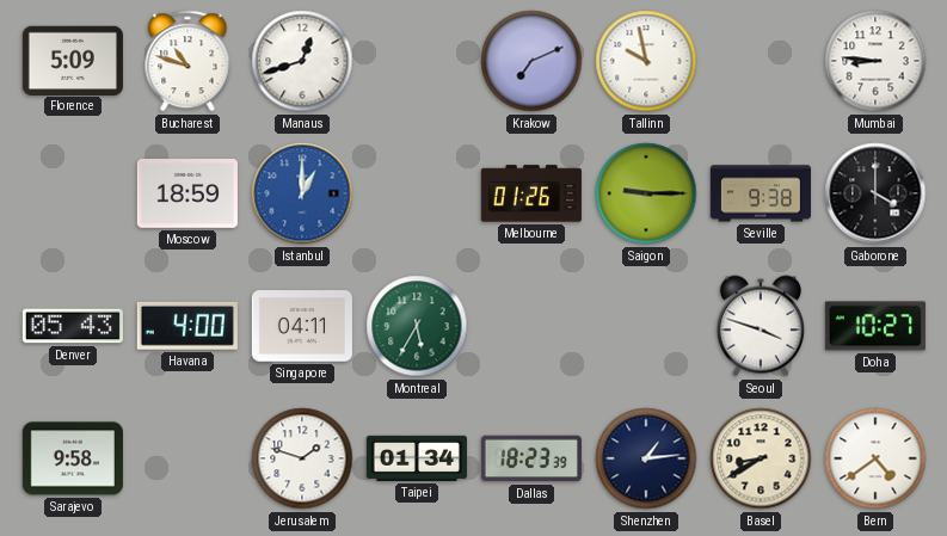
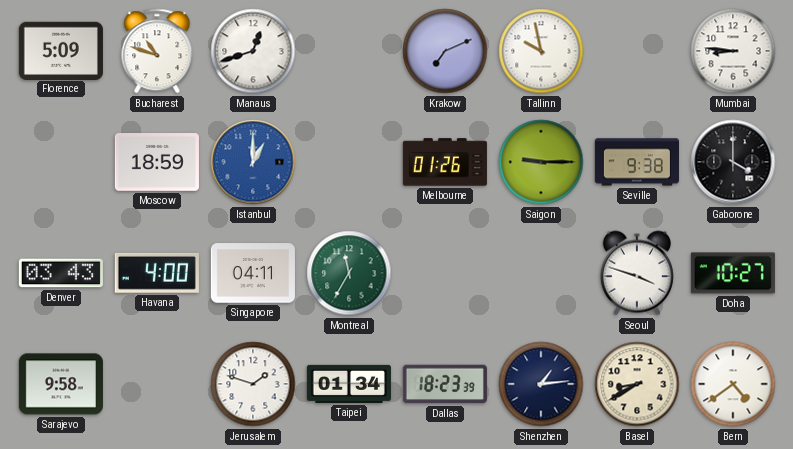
Denver: 05:43 -> 03:43 (61, 273)
Montreal: 5:35 -> 11:35 (349, 273)
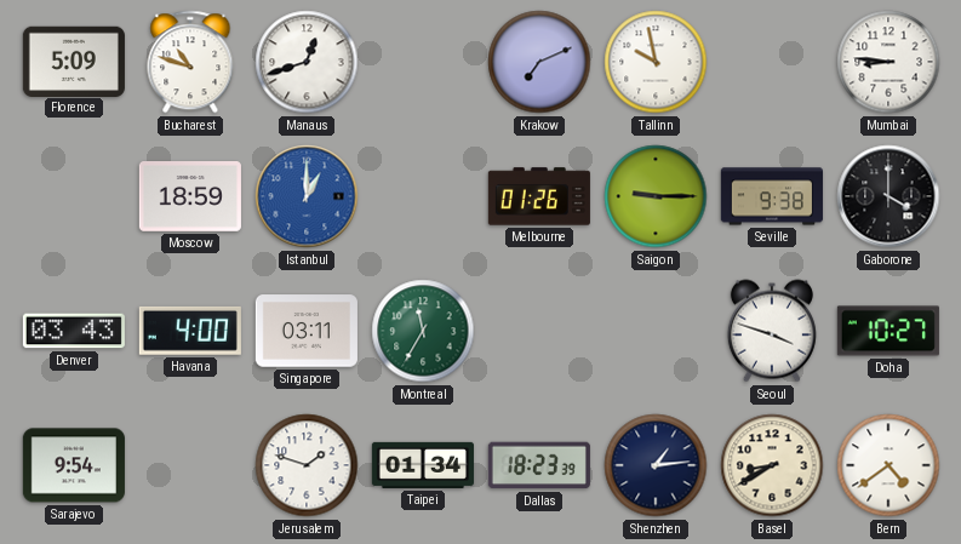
Singapore: 04:11 -> 03:11 (307, 331)
Sarajevo: 9:58 -> 9:54 (74, 465)
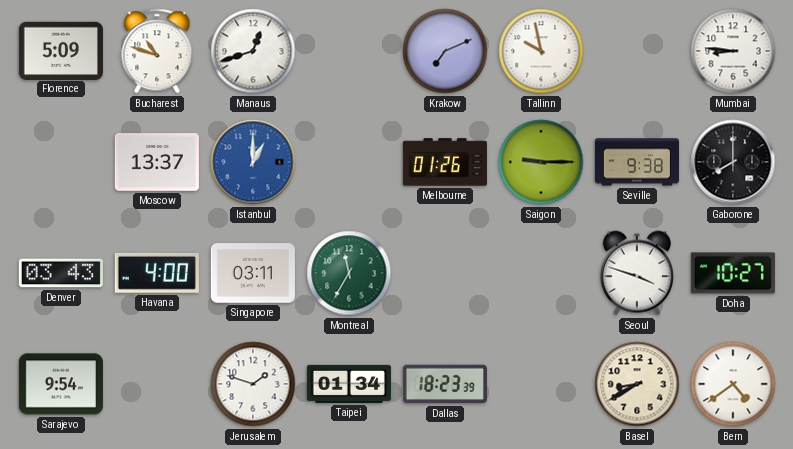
Moscow: 18:59 -> 13:37 (157, 163)
Gaborone: 4:00 -> 8:00 (733, 162)
Shenzhen: 1:14 -> none (656, 465)
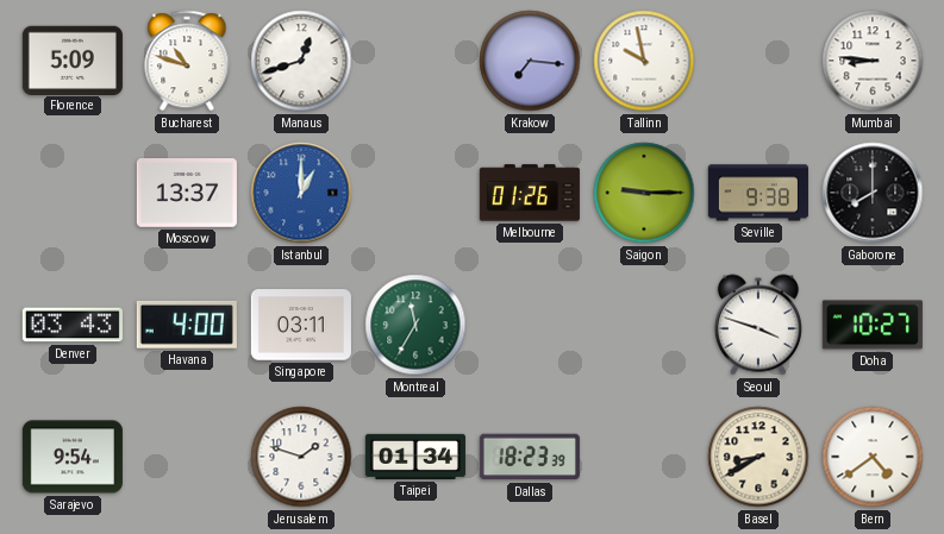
Krakow: 7:11 -> 7:16 (530, 61)
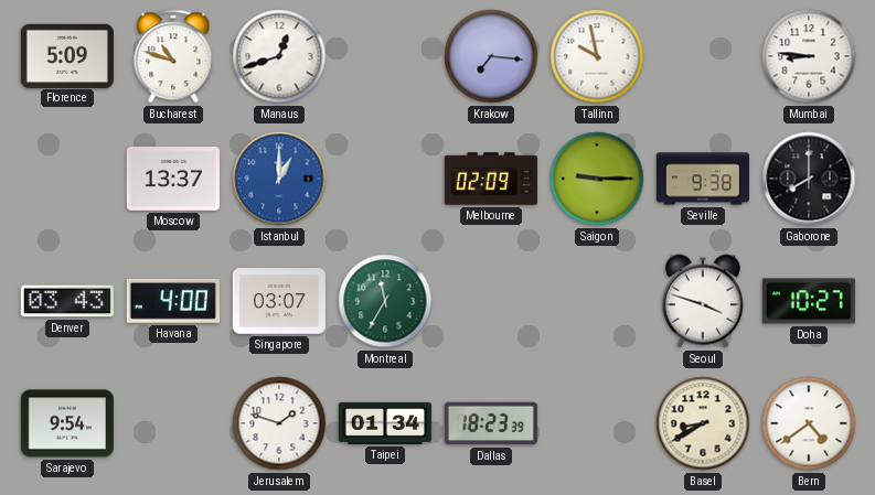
Melbourne: 01:26 -> 02:09 (491, 179)
Singapore: 03:11 -> 03:07 (279, 301)
